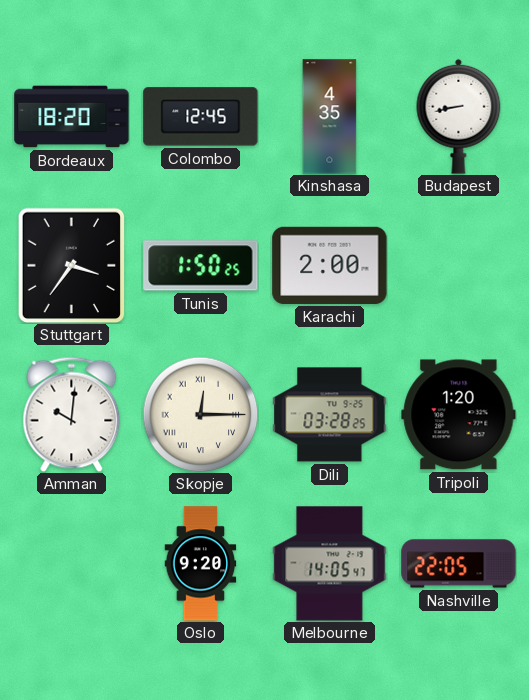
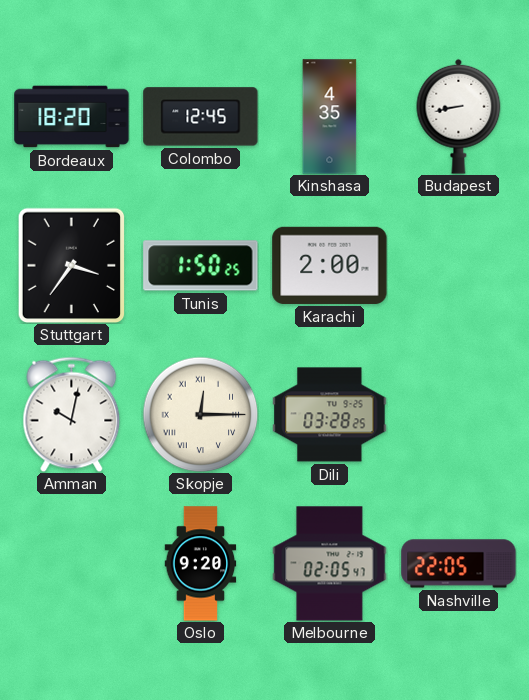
Amman: 10:01 -> 10:02 (72, 414)
Tripoli: 1:20 -> none (459, 415)
Melbourne: 14:05 -> 02:05 (330, 564)
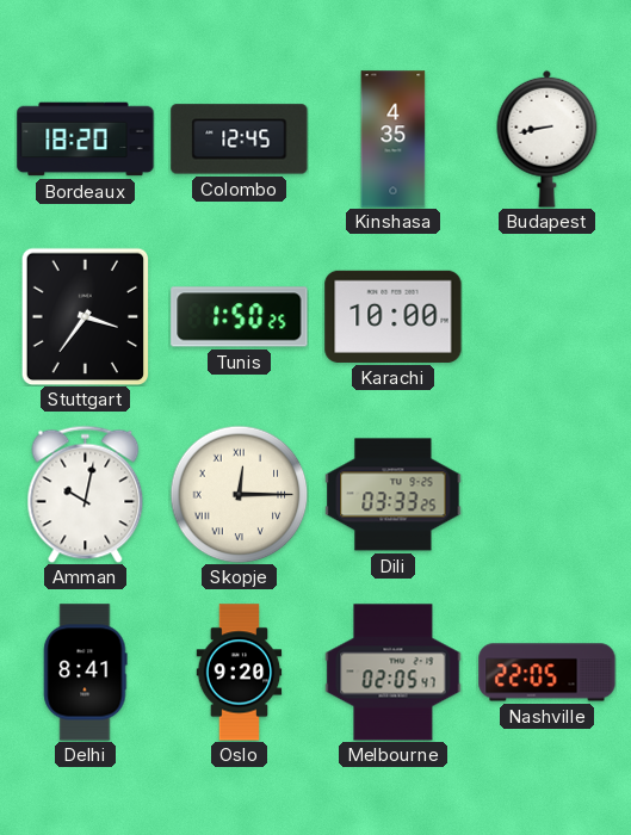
Karachi: 2:00 -> 10:00 (394, 316)
Dili: 03:28 -> 03:33 (394, 495)
Delhi: none -> 8:41 (85, 673)
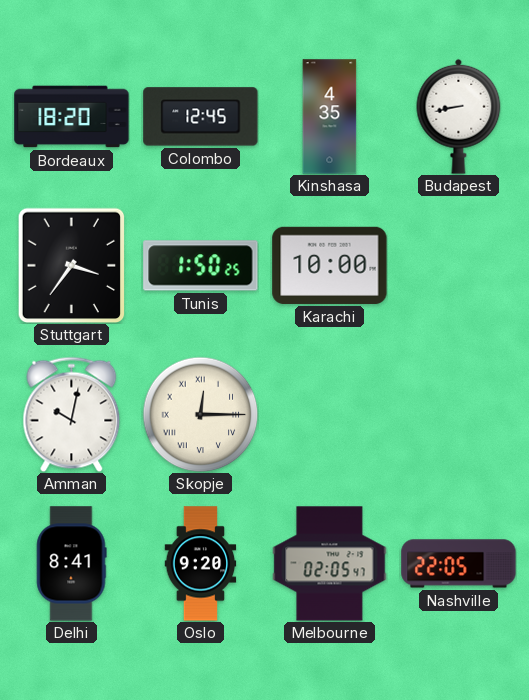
Dili: 03:33 -> none (394, 495)
